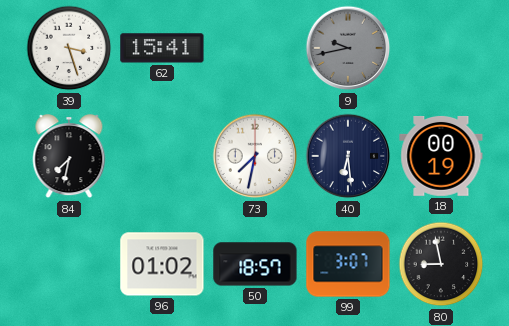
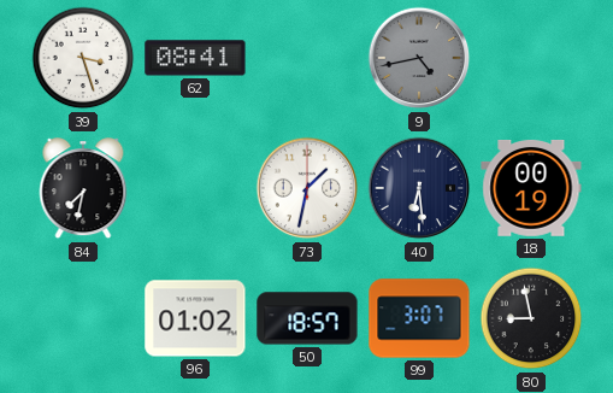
62: 15:41 -> 08:41 (195, 58)
9: 9:43 -> 4:43 (419, 58)
73: 7:32 -> 1:32 (307, 188)
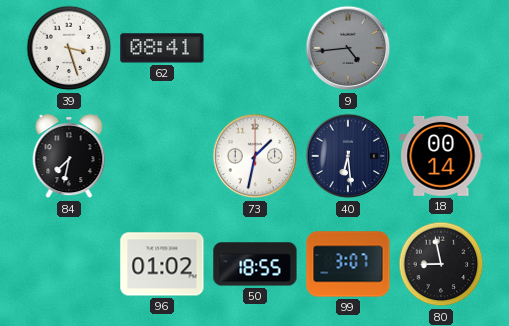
9: 4:43 -> 4:44 (348, 48)
18: 00:19 -> 00:14 (441, 157)
50: 18:57 -> 18:55 (255, 264)
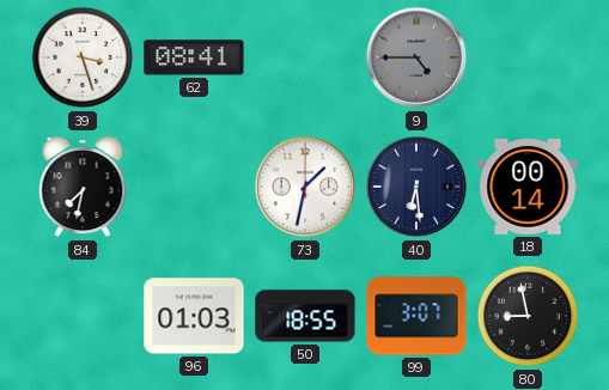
9: 4:44 -> 4:45 (416, 57)
96: 01:02 -> 01:03 (194, 316)
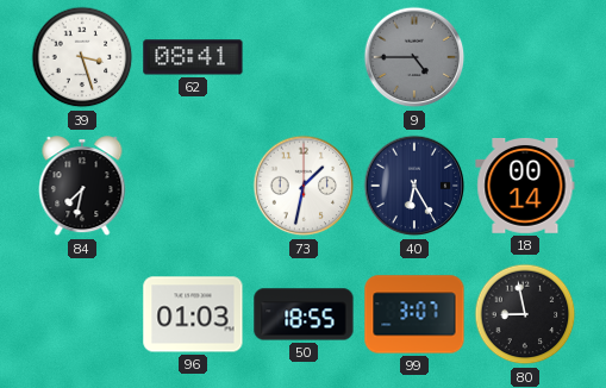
40: 6:29 -> 6:25 (414, 186)
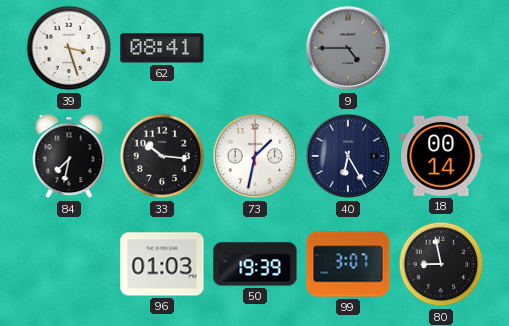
33: none -> 10:16 (162, 156)
50: 18:55 -> 19:39 (255, 264)
